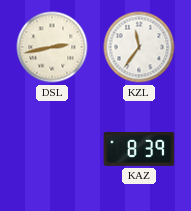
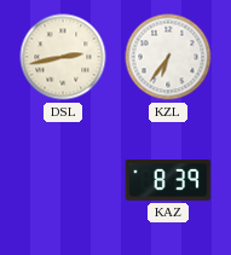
KZL: 11:36 -> 6:36 (168, 57)
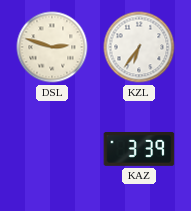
DSL: 2:43 -> 2:48 (52, 47)
KAZ: 8:39 -> 3:39 (139, 150)
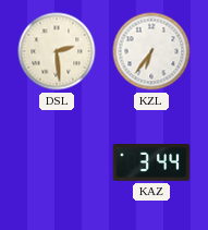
DSL: 2:48 -> 2:29 (57, 51)
KAZ: 3:39 -> 3:44 (151, 164)
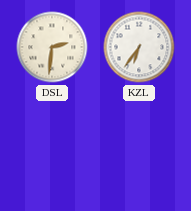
DSL: 2:29 -> 2:31 (52, 47)
KAZ: 3:44 -> none (151, 164)
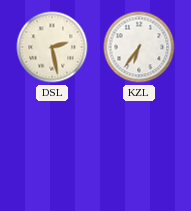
DSL: 2:31 -> 2:28 (52, 47)
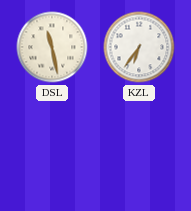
DSL: 2:28 -> 11:28 (52, 47)
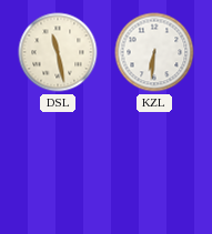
KZL: 6:36 -> 6:31 (154, 52)
